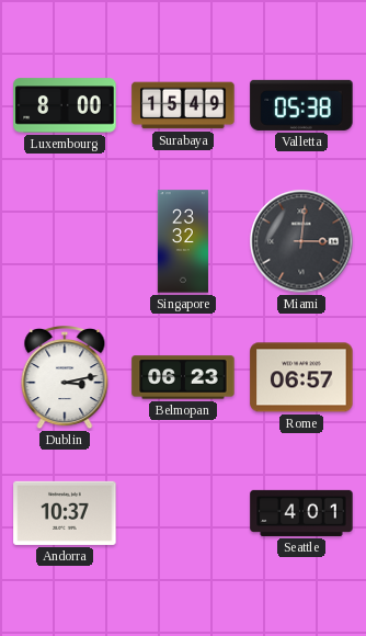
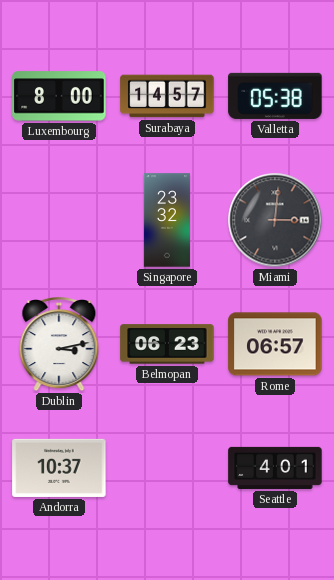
Surabaya: 15:49 -> 14:57 (167, 96)
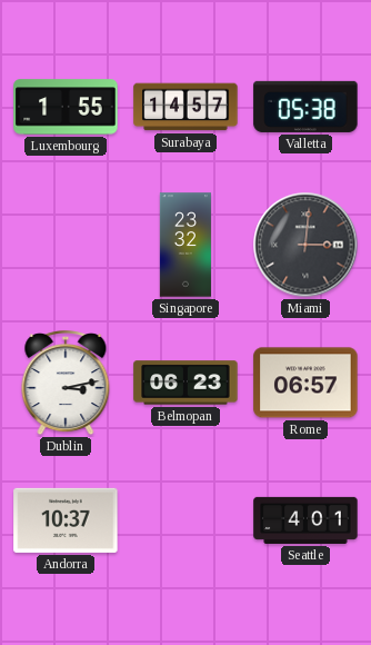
Luxembourg: 8:00 -> 1:55 (66, 107)
